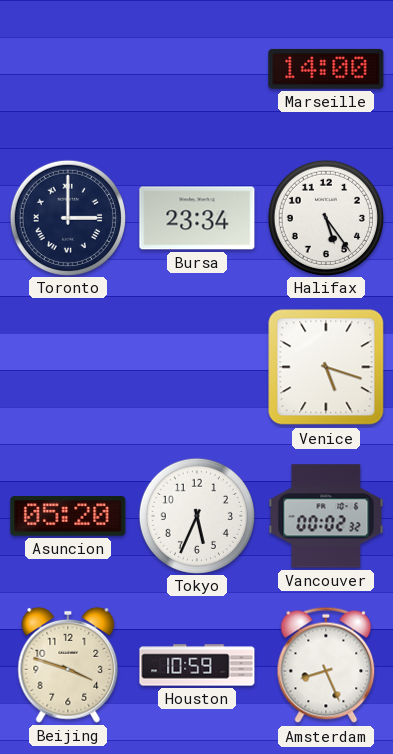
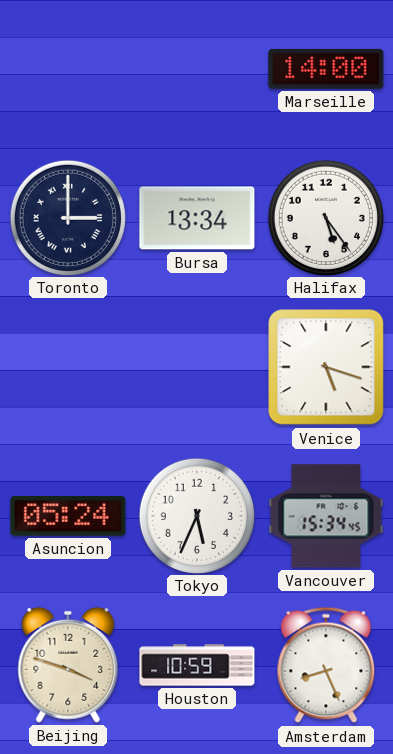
Bursa: 23:34 -> 13:34 (197, 218)
Asuncion: 05:20 -> 05:24 (68, 516)
Vancouver: 00:02 -> 15:34 (326, 516)
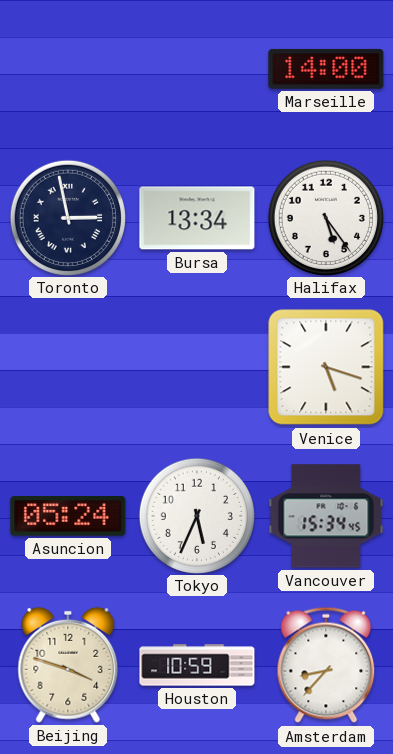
Toronto: 3:00 -> 2:58 (67, 217)
Amsterdam: 8:26 -> 8:37 (326, 665)
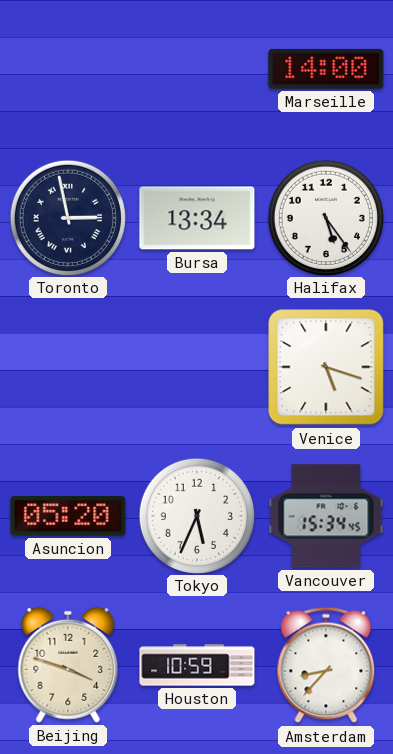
Asuncion: 05:24 -> 05:20 (68, 516)
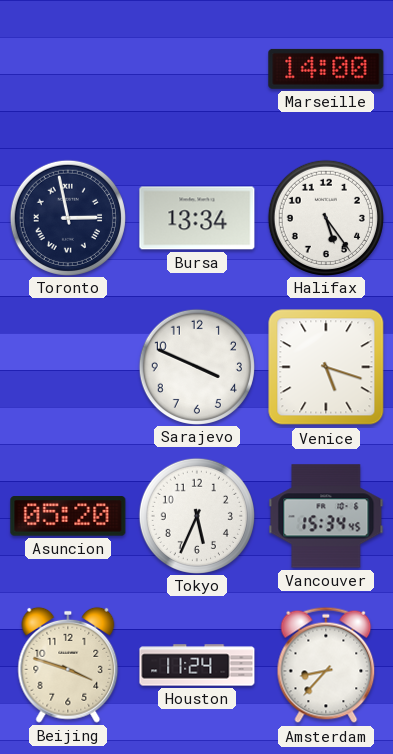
Sarajevo: none -> 3:49 (196, 366)
Houston: 10:59 -> 11:24 (197, 665)
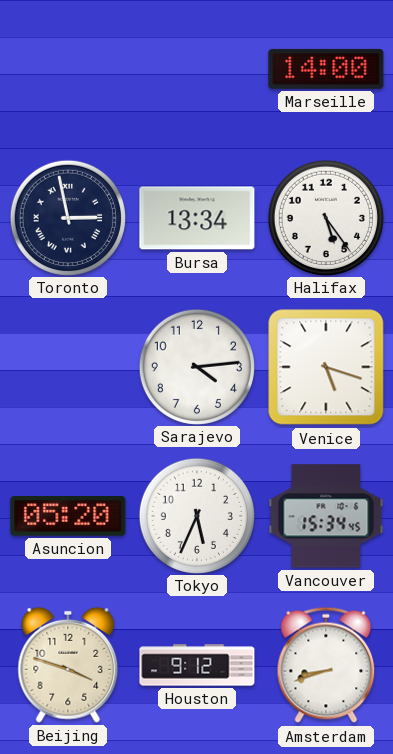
Sarajevo: 3:49 -> 4:14 (196, 366)
Houston: 11:24 -> 9:12 (197, 665)
Amsterdam: 8:37 -> 8:42 (326, 665)
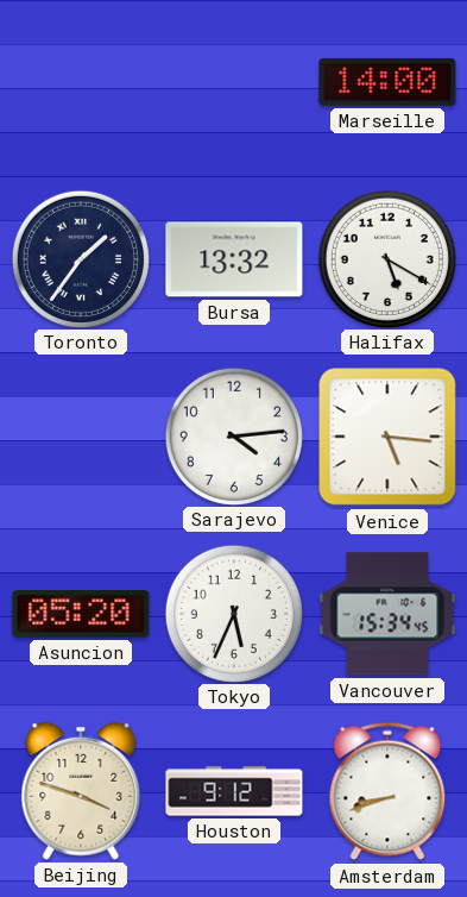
Toronto: 2:58 -> 1:36 (80, 258)
Bursa: 13:34 -> 13:32 (234, 259)
Halifax: 5:24 -> 5:20 (386, 258)
Venice: 5:18 -> 5:16 (387, 437)
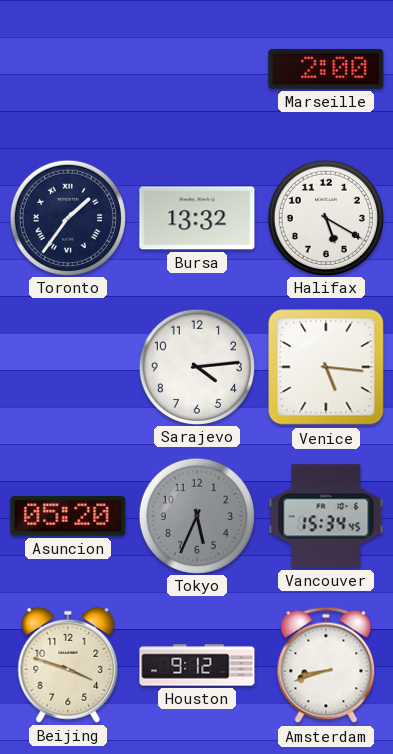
Marseille: 14:00 -> 2:00 (326, 69)
Tokyo dial: white -> grey (196, 515)
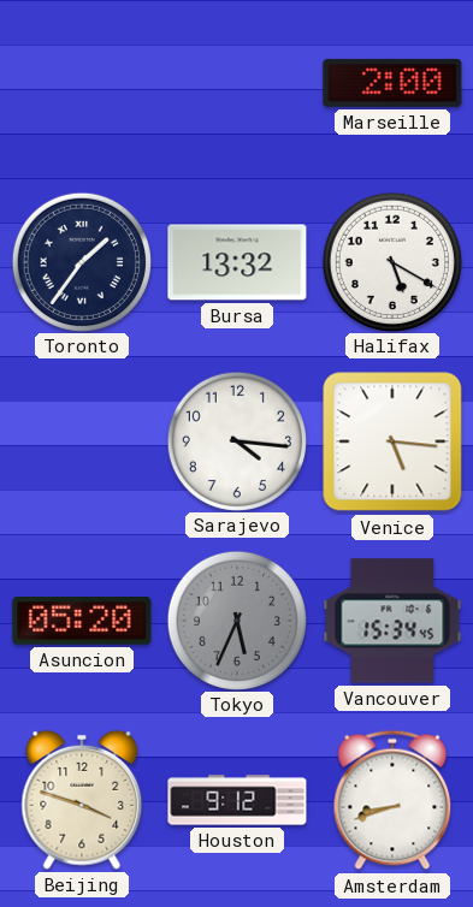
Sarajevo: 4:14 -> 4:16 (236, 440)
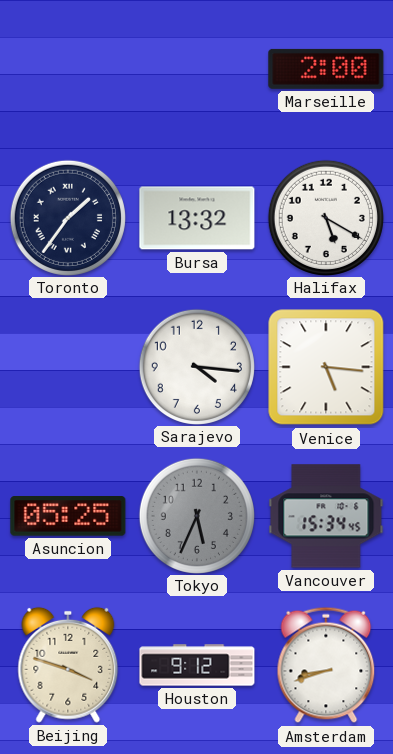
Asuncion: 05:20 -> 05:25 (68, 516)
